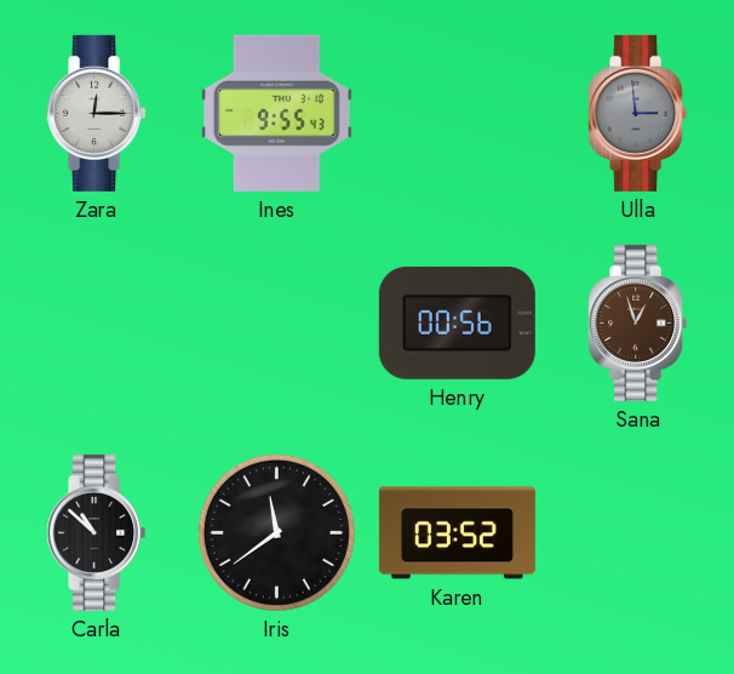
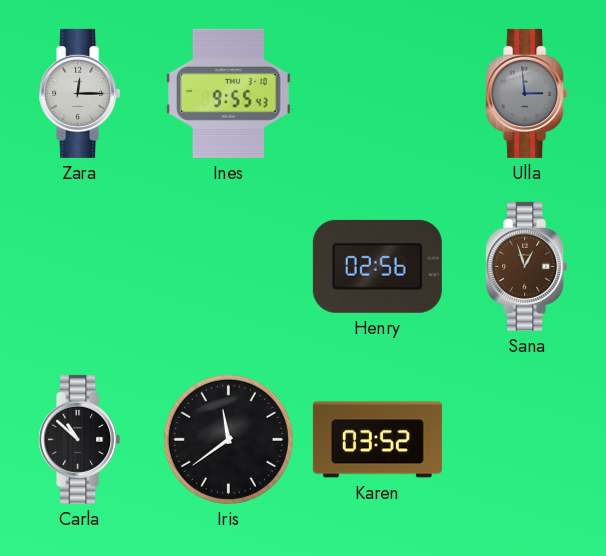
Henry: 00:56 -> 02:56 (377, 266)
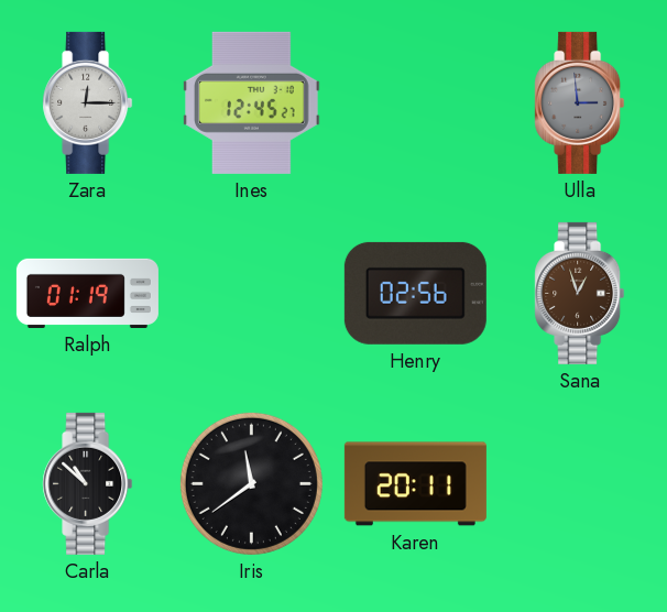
Ines: 9:55 -> 12:45 (252, 102)
Ralph: none -> 01:19 (87, 293)
Karen: 03:52 -> 20:11 (415, 484)
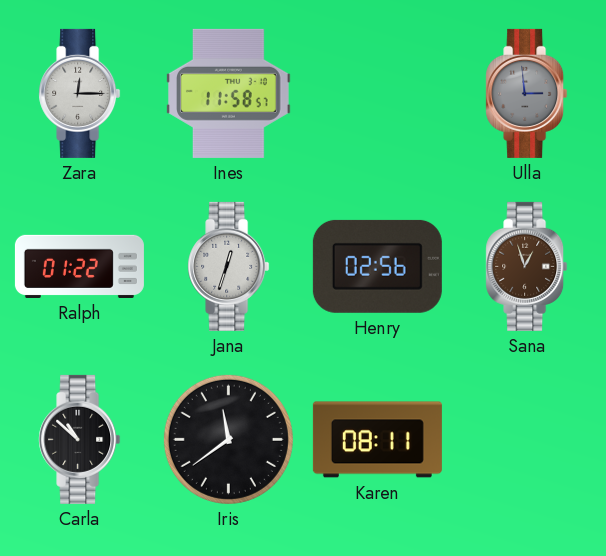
Ines: 12:45 -> 11:58 (229, 93)
Ralph: 01:19 -> 01:22 (79, 266)
Jana: none -> 12:33 (229, 266)
Karen: 20:11 -> 08:11 (377, 440)
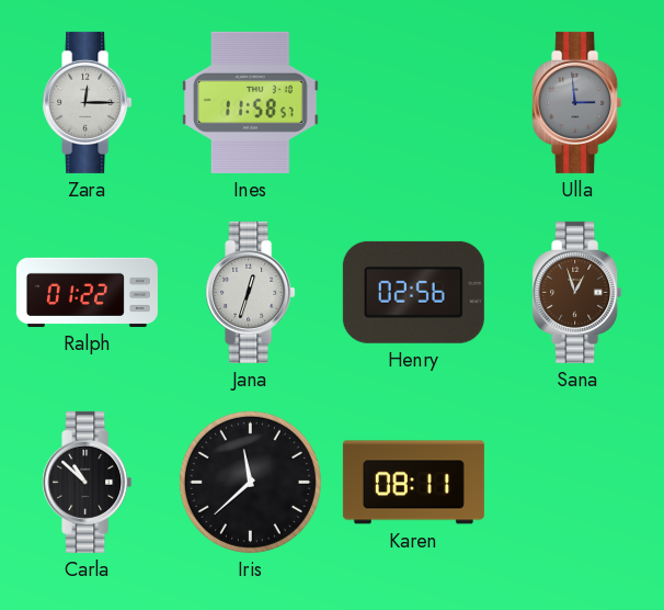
Iris: 11:39 -> 11:38 (250, 482)
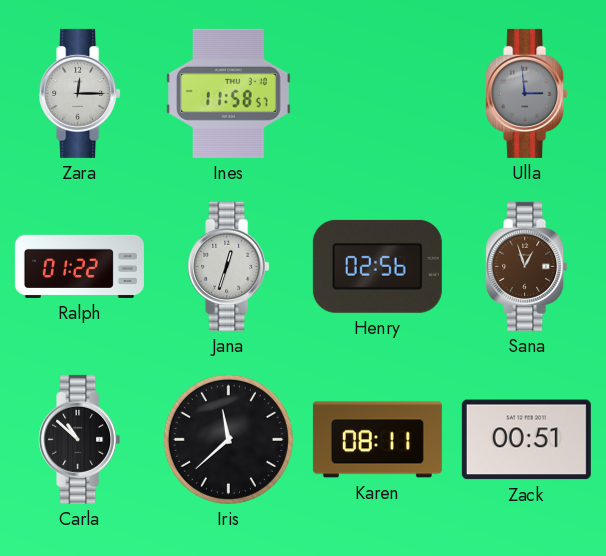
Zack: none -> 00:51 (526, 440)
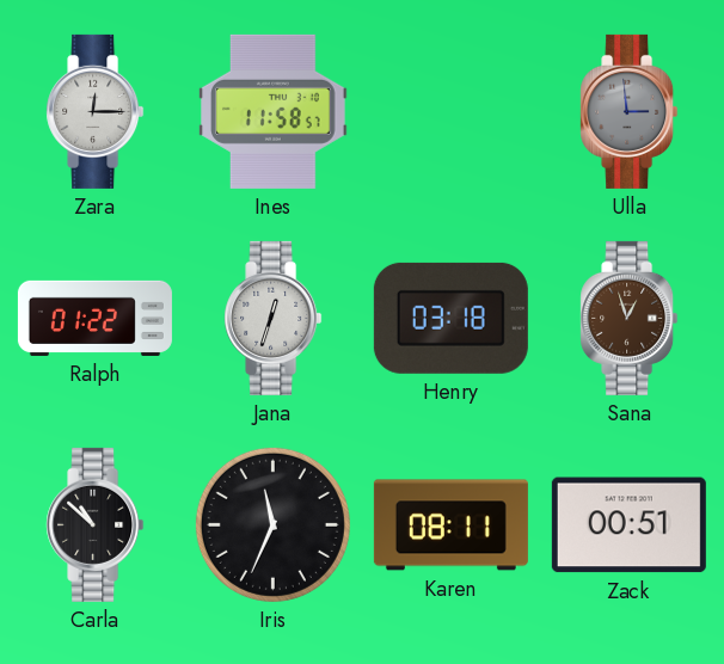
Henry: 02:56 -> 03:18 (450, 318)
Iris: 11:38 -> 11:34 (272, 524)
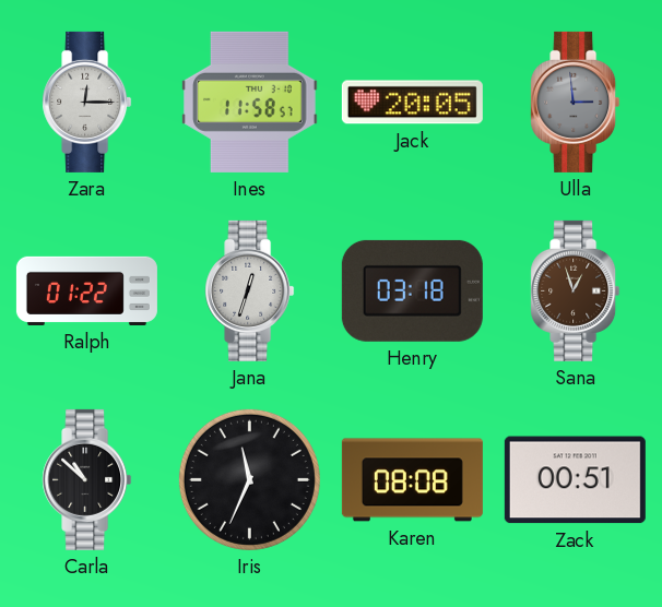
Jack: none -> 20:05 (412, 103)
Karen: 08:11 -> 08:08 (412, 480)
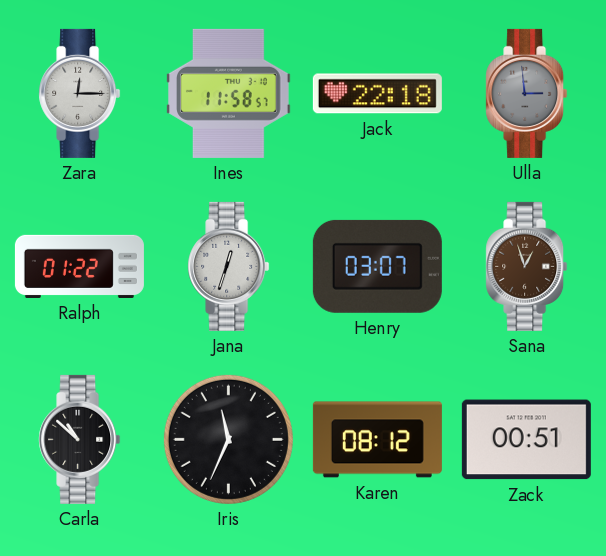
Jack: 20:05 -> 22:18 (377, 94)
Henry: 03:18 -> 03:07 (377, 266)
Karen: 08:08 -> 08:12 (377, 440)
